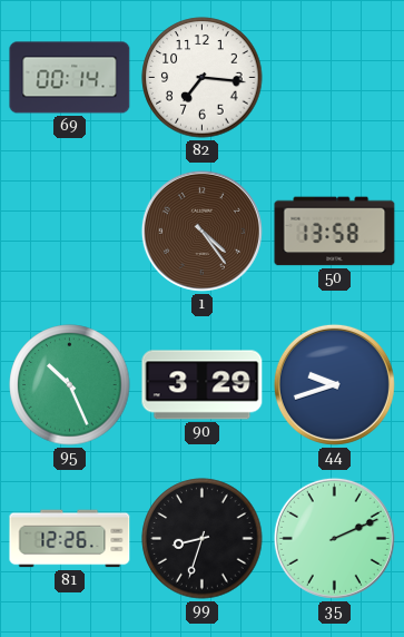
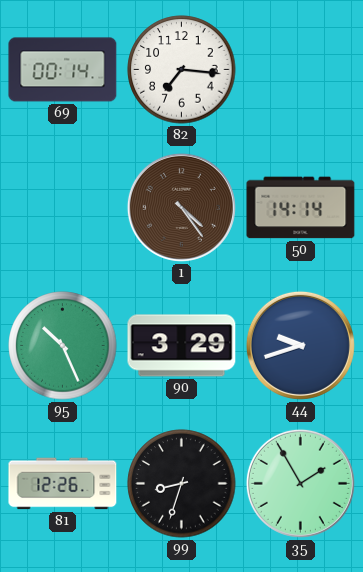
50: 13:58 -> 14:14 (301, 208)
35: 2:11 -> 1:55 (300, 483)
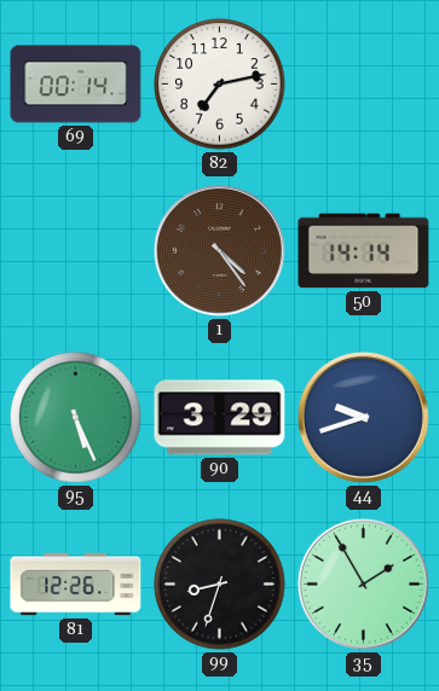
82: 7:16 -> 7:13 (220, 85)
95: 10:26 -> 5:26 (76, 418)
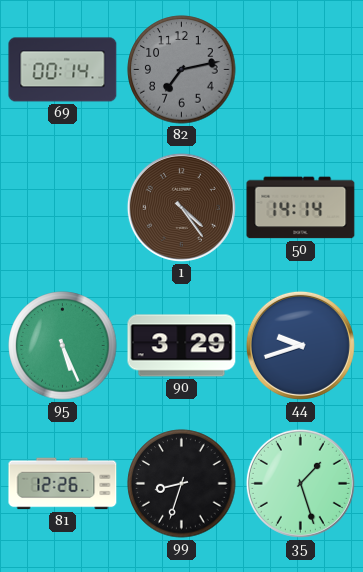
82 dial: white -> grey (182, 70)
35: 1:55 -> 1:27 (300, 483)
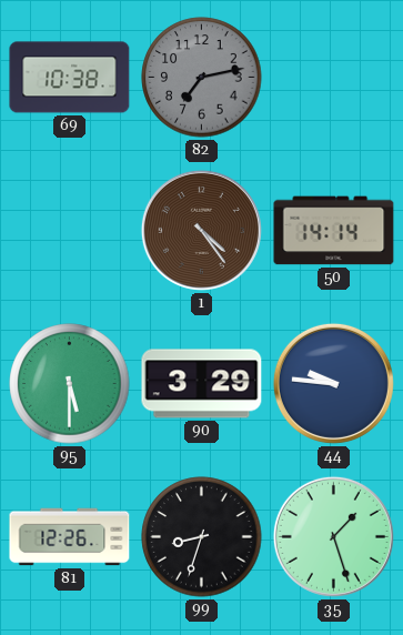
69: 00:14 -> 10:38 (70, 78)
95: 5:26 -> 5:30 (70, 384)
44: 9:42 -> 9:46 (333, 383)
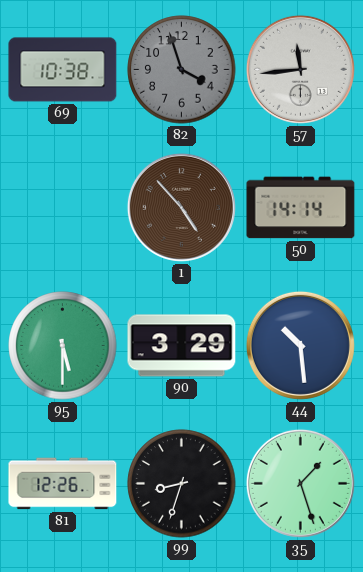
82: 7:13 -> 3:57 (182, 70)
57: none -> 11:44 (300, 69)
1: 4:24 -> 4:53 (181, 207)
44: 9:46 -> 10:29 (300, 345)
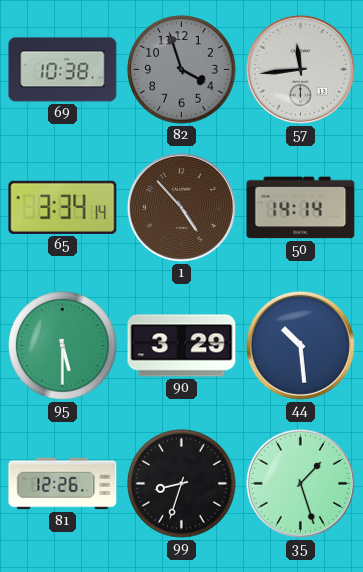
65: none -> 3:34 (63, 207)
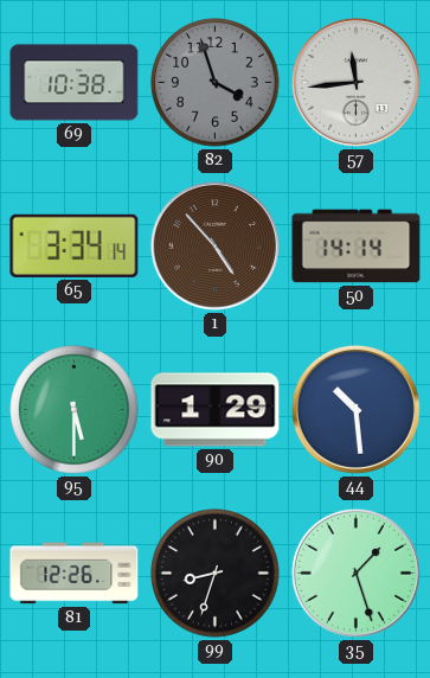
90: 3:29 -> 1:29 (216, 410)
